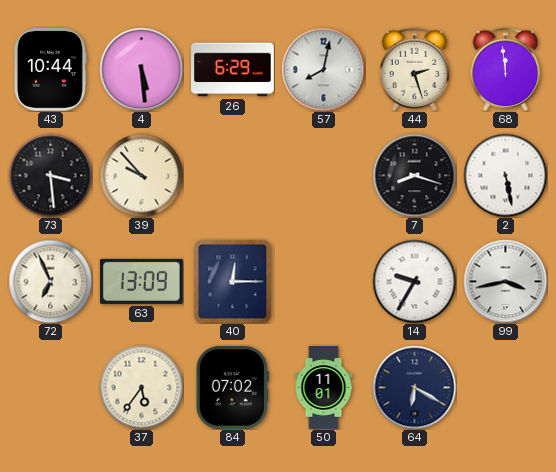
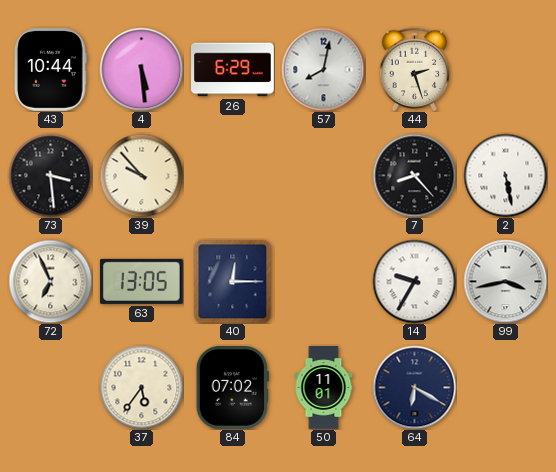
68: 11:59 -> none (506, 69)
7: 8:18 -> 8:23 (414, 175)
63: 13:09 -> 13:05 (142, 281)
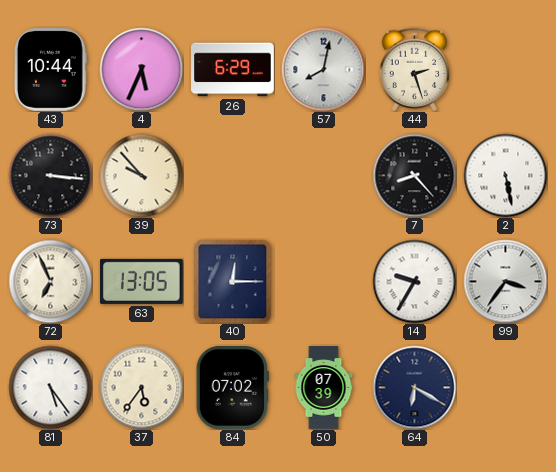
4: 5:29 -> 5:34 (141, 69)
73: 3:29 -> 3:16 (50, 175)
99: 3:43 -> 3:36 (505, 281)
81: none -> 5:24 (50, 387)
50: 11:01 -> 07:39 (324, 388)
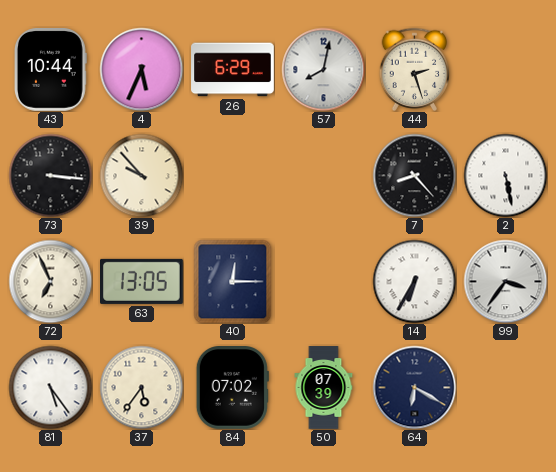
14: 9:35 -> 6:35 (414, 281)
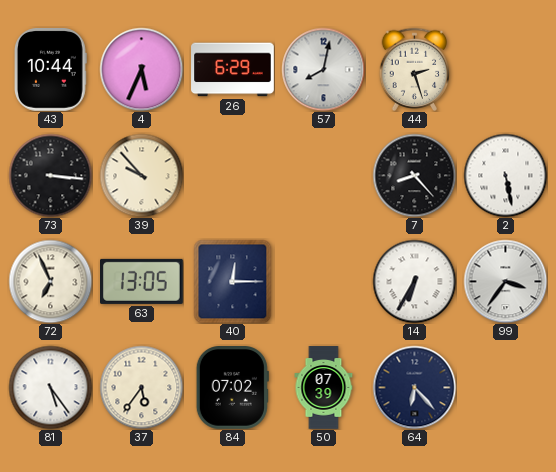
64: 6:20 -> 6:23 (414, 387)
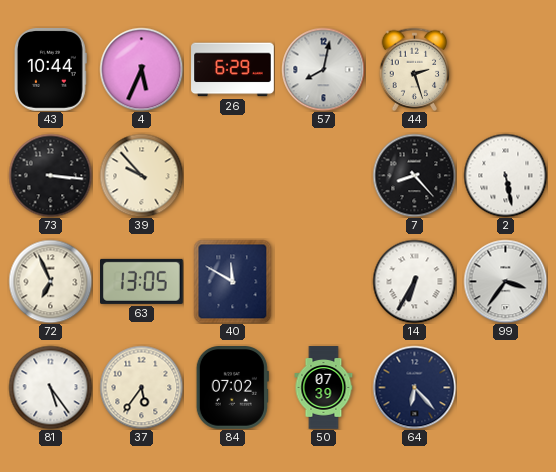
40: 12:15 -> 11:50 (233, 281)
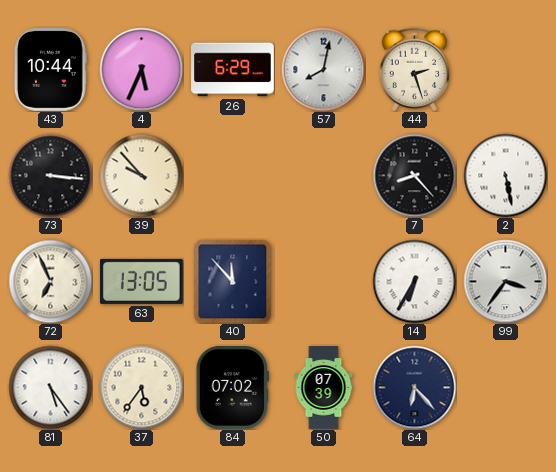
40: 11:50 -> 11:53 (233, 281)
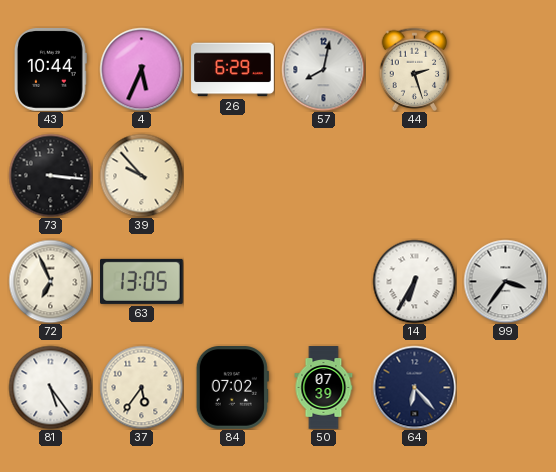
7: 8:23 -> none (414, 175)
2: 5:28 -> none (505, 175)
40: 11:53 -> none (233, 281)
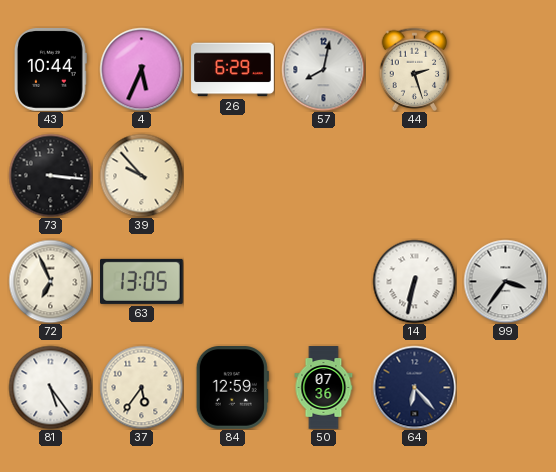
14: 6:35 -> 6:32 (414, 281)
84: 07:02 -> 12:59 (232, 388)
50: 07:39 -> 07:36 (324, 388)
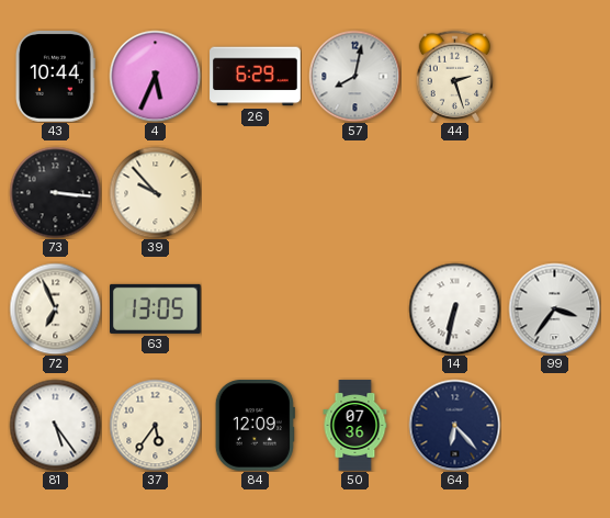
84: 12:59 -> 12:09 (255, 426)
